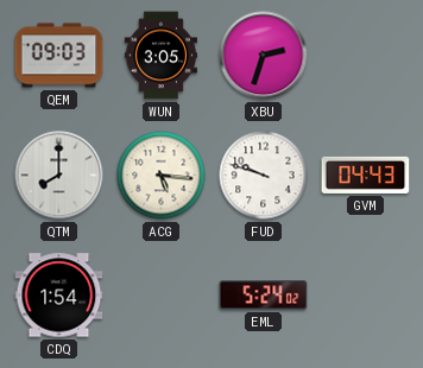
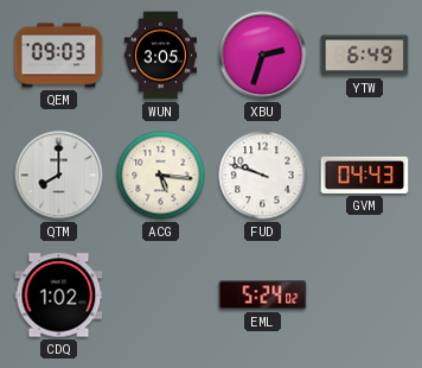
YTW: none -> 6:49 (365, 56)
CDQ: 1:54 -> 1:02 (59, 296)
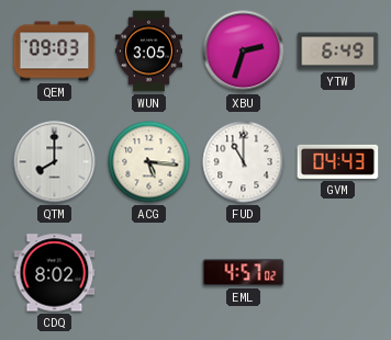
FUD: 9:48 -> 11:00 (244, 162)
CDQ: 1:02 -> 8:02 (55, 273)
EML: 5:24 -> 4:57 (244, 273)
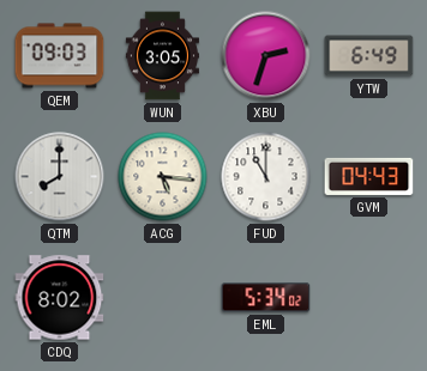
EML: 4:57 -> 5:34 (266, 298)
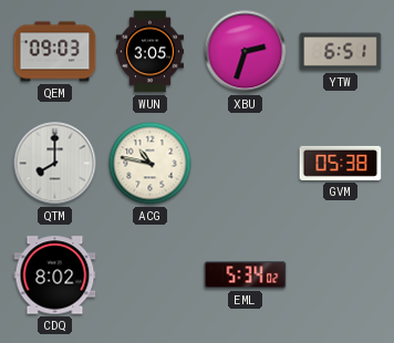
YTW: 6:49 -> 6:51 (341, 52)
ACG: 5:16 -> 10:47 (151, 164)
FUD: 11:00 -> none (266, 177)
GVM: 04:43 -> 05:38 (341, 163)
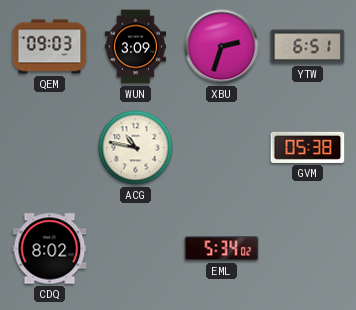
WUN: 3:05 -> 3:09 (135, 47)
QTM: 8:00 -> none (55, 164)
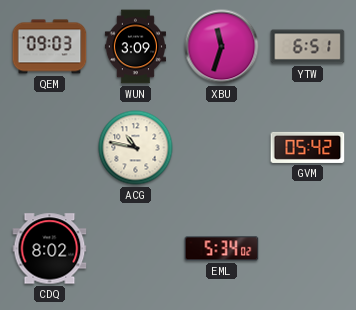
XBU: 2:33 -> 11:33 (222, 47)
GVM: 05:38 -> 05:42 (308, 147)
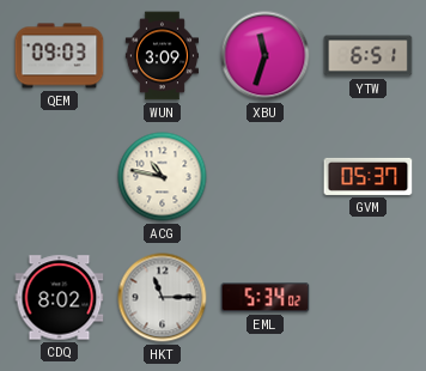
GVM: 05:42 -> 05:37 (369, 176)
HKT: none -> 11:15 (163, 298)
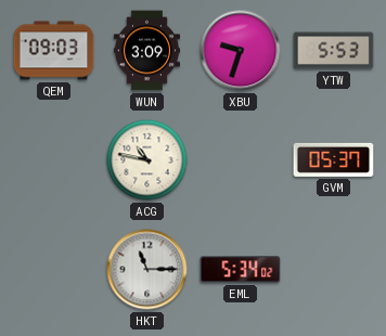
XBU: 11:33 -> 9:33 (241, 51)
YTW: 6:51 -> 5:53 (334, 51)
CDQ: 8:02 -> none (60, 298)
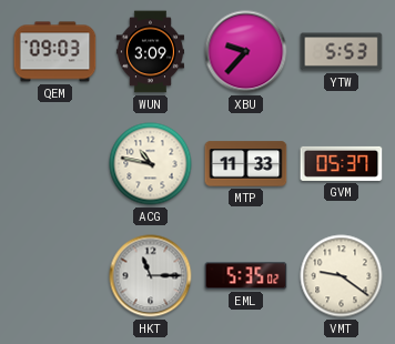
XBU: 9:33 -> 9:37 (246, 52)
MTP: none -> 11:33 (246, 164)
EML: 5:34 -> 5:35 (246, 276)
VMT: none -> 9:21 (342, 276)
